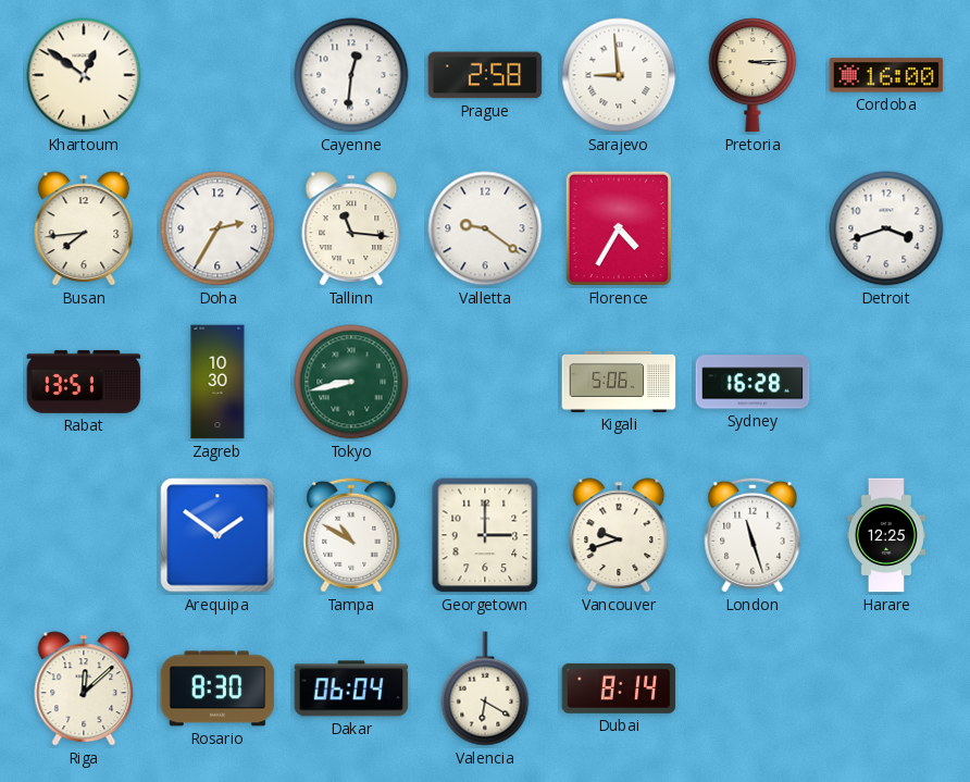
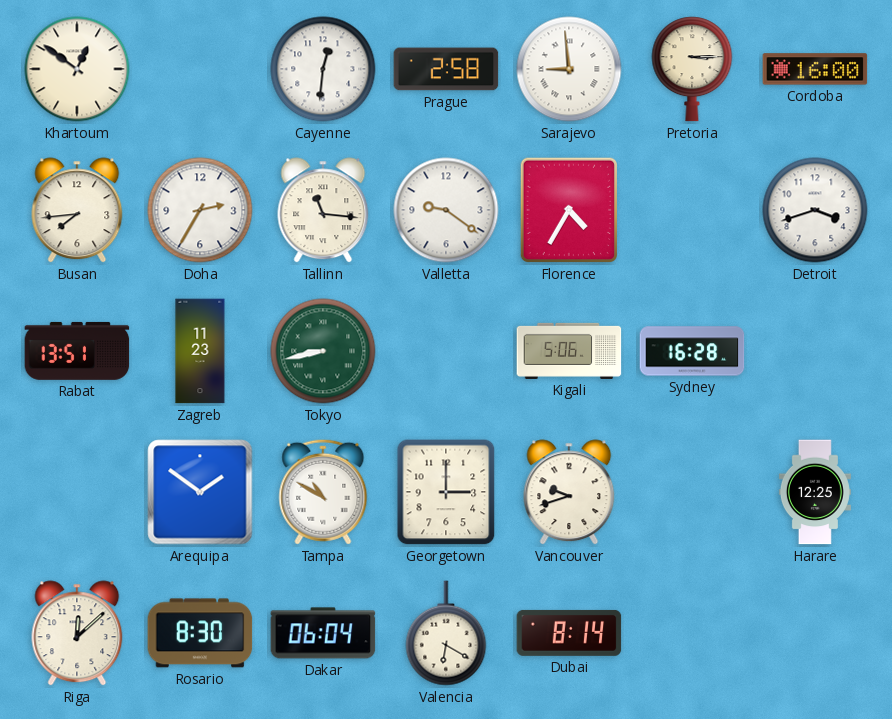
Zagreb: 10:30 -> 11:23 (200, 351)
London: 11:27 -> none (753, 535)
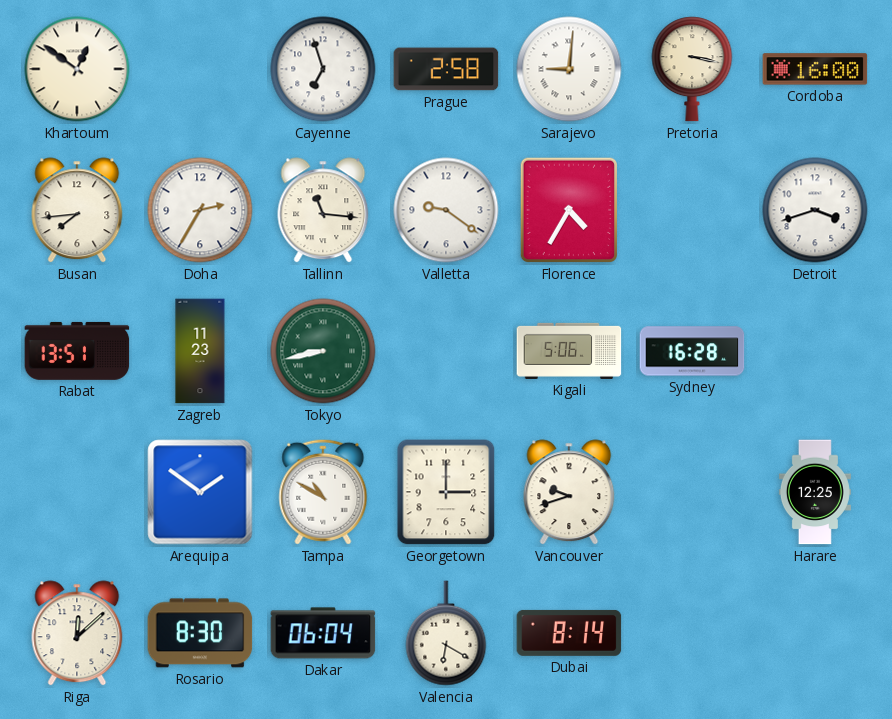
Cayenne: 12:31 -> 6:57 (323, 69)
Sarajevo: 8:59 -> 9:01 (569, 69)
Pretoria: 3:15 -> 3:17 (692, 69)
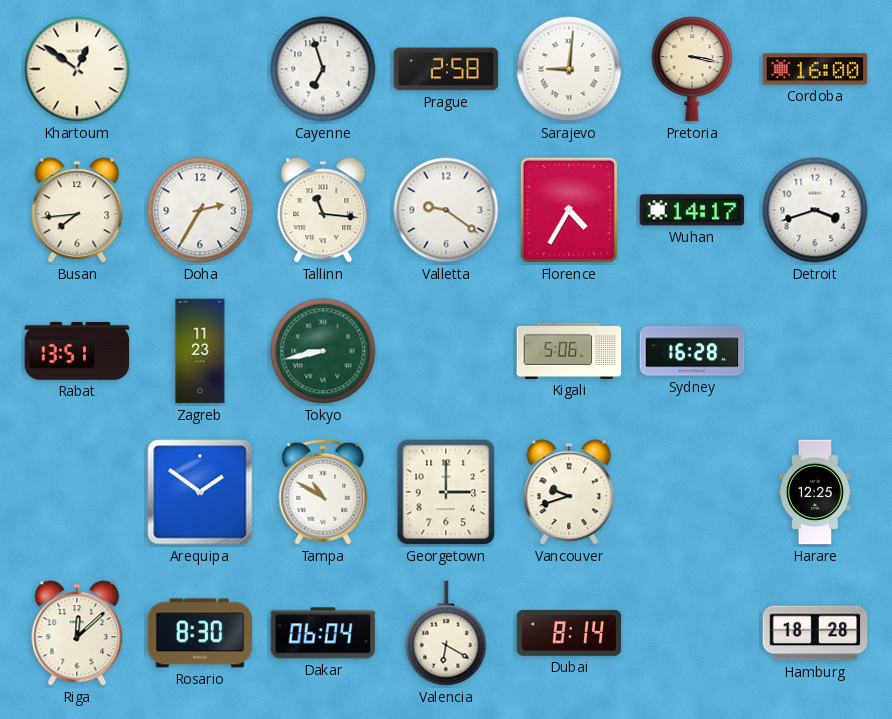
Wuhan: none -> 14:17 (692, 210)
Hamburg: none -> 18:28 (815, 633)
